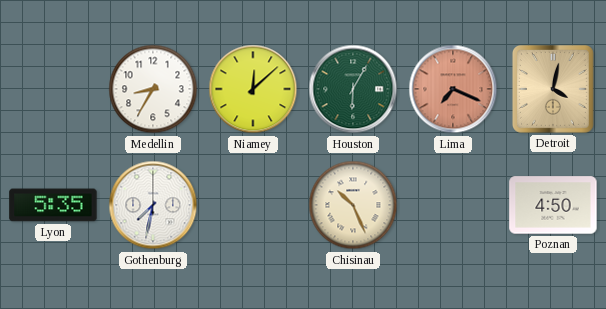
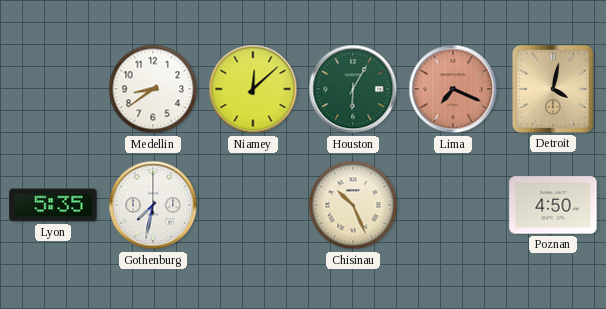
Medellin: 8:35 -> 8:39 (153, 89)
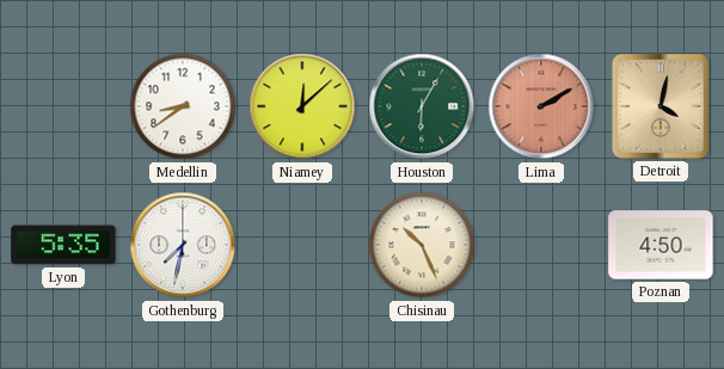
Lima: 7:19 -> 2:10 (541, 106)
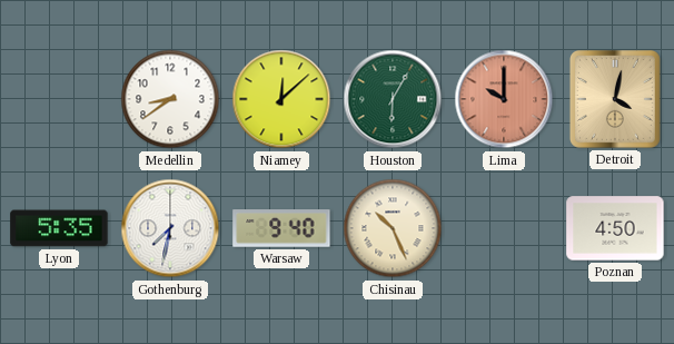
Lima: 2:10 -> 10:00 (504, 99)
Warsaw: none -> 9:40 (281, 228)
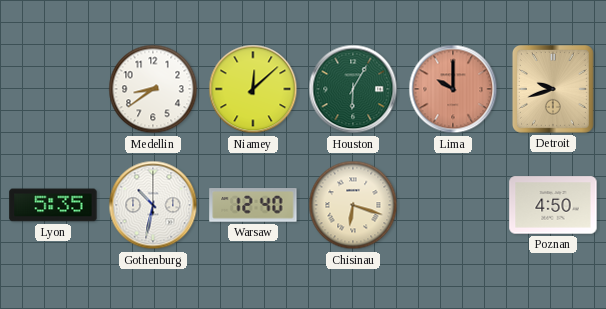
Detroit: 4:02 -> 9:42 (553, 89)
Gothenburg: 7:32 -> 10:32 (153, 205)
Warsaw: 9:40 -> 12:40 (253, 205)
Chisinau: 10:26 -> 6:18 (353, 205)
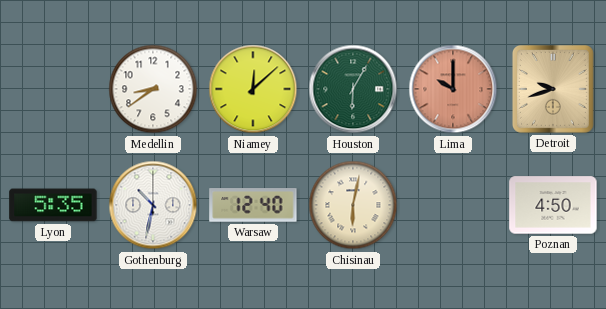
Chisinau: 6:18 -> 6:02 (353, 205)
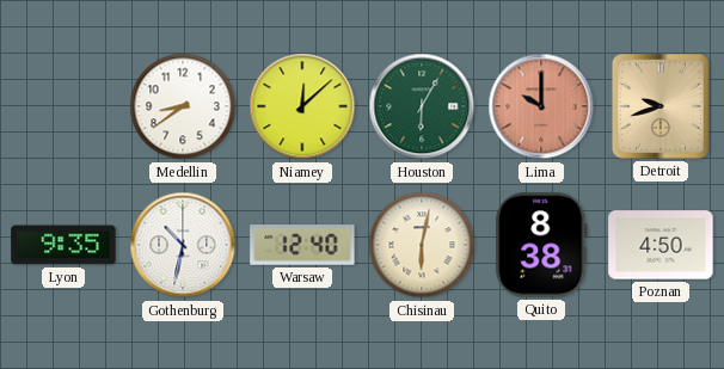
Lyon: 5:35 -> 9:35 (63, 245)
Quito: none -> 8:38 (541, 245)
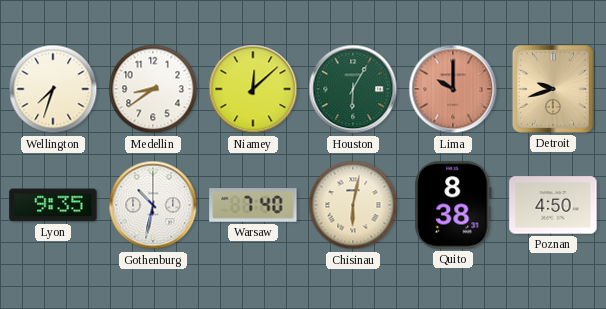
Wellington: none -> 7:33 (53, 89)
Warsaw: 12:40 -> 7:40 (253, 205)
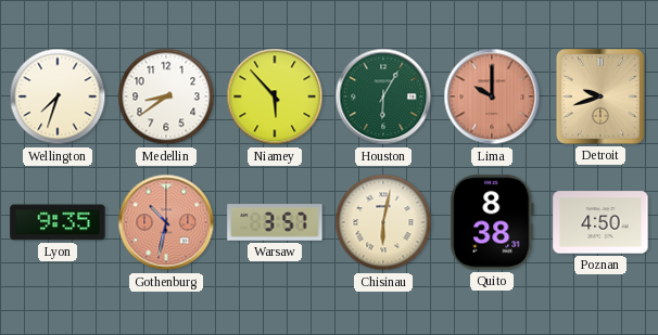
Niamey: 12:08 -> 5:53 (275, 96)
Gothenburg dial: white -> salmon (166, 222)
Warsaw: 7:40 -> 3:57 (275, 222)
